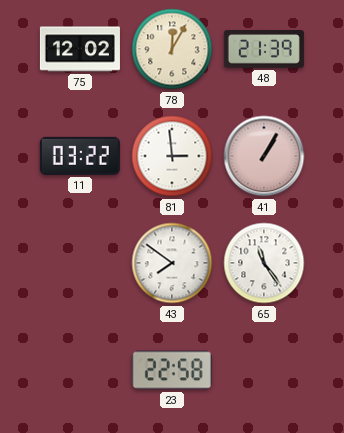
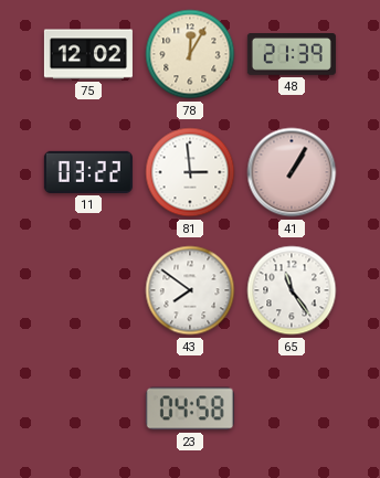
23: 22:58 -> 04:58 (190, 408)
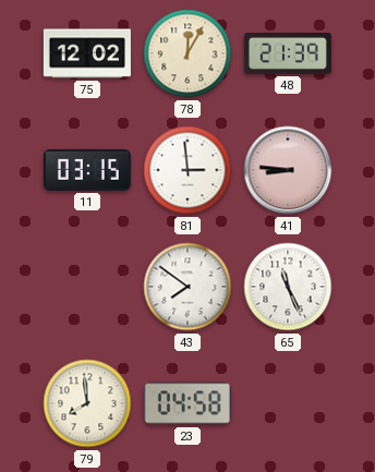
11: 03:22 -> 03:15 (87, 170)
41: 1:05 -> 8:46 (288, 170)
65: 11:24 -> 11:26 (288, 287)
79: none -> 7:59 (87, 403)
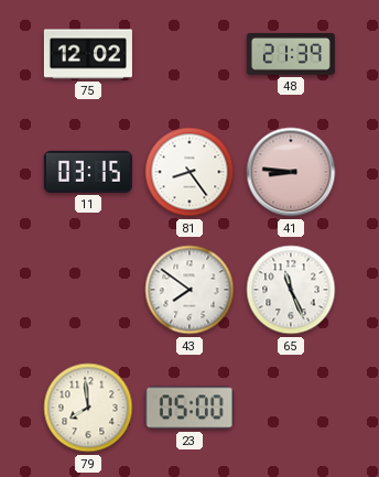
78: 12:05 -> none (187, 53)
81: 2:59 -> 8:24 (189, 172)
23: 04:58 -> 05:00 (189, 408)
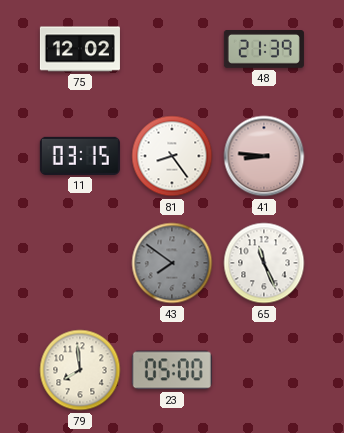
43 dial: white -> grey (172, 263)
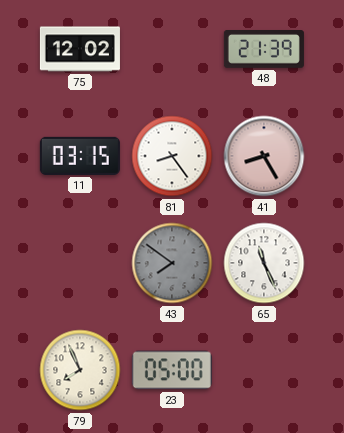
41: 8:46 -> 8:25 (264, 156)
79: 7:59 -> 7:56 (80, 370)
